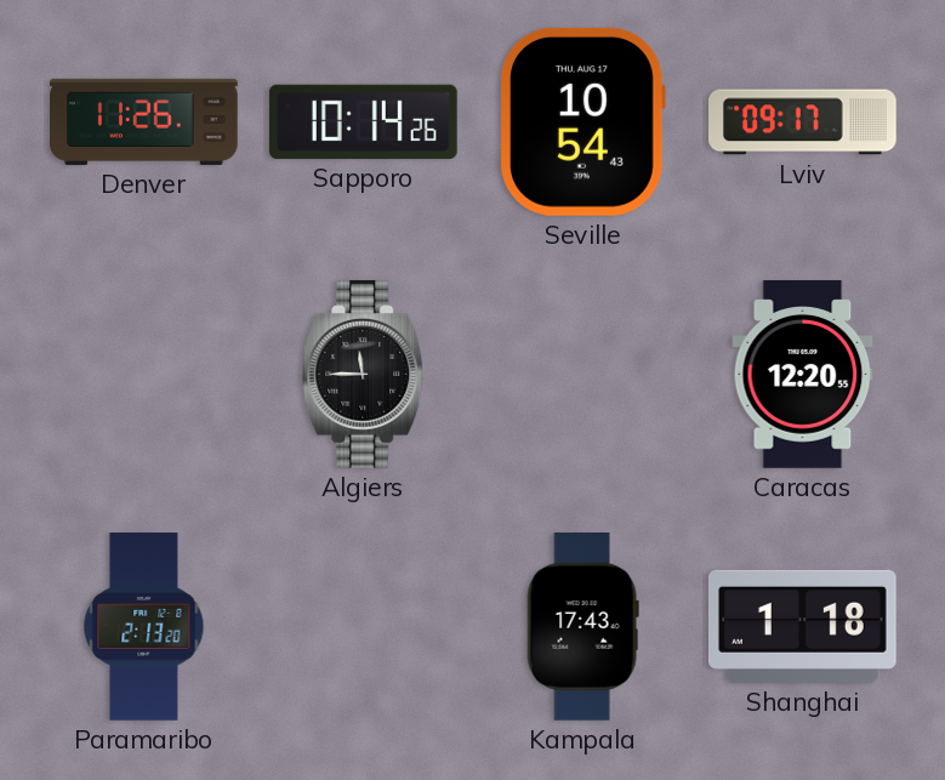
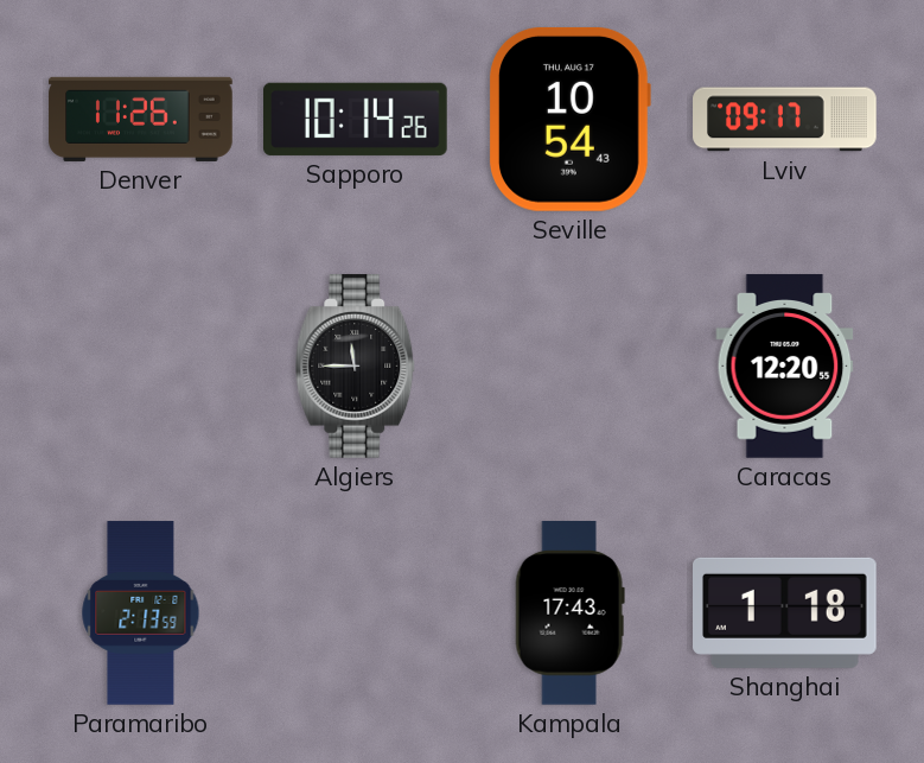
Paramaribo: 2:13:20 -> 2:13:59 (141, 613)
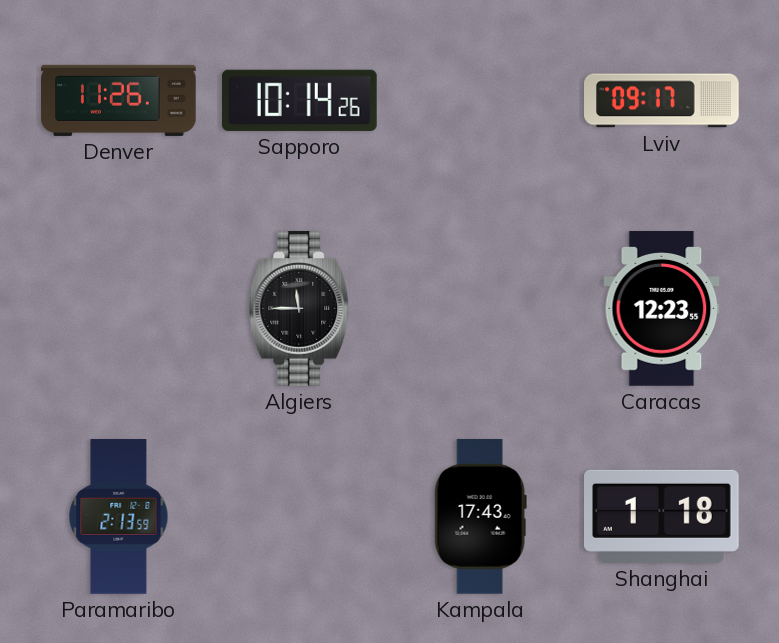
Seville: 10:54 -> none (569, 119)
Caracas: 12:20 -> 12:23 (662, 309)
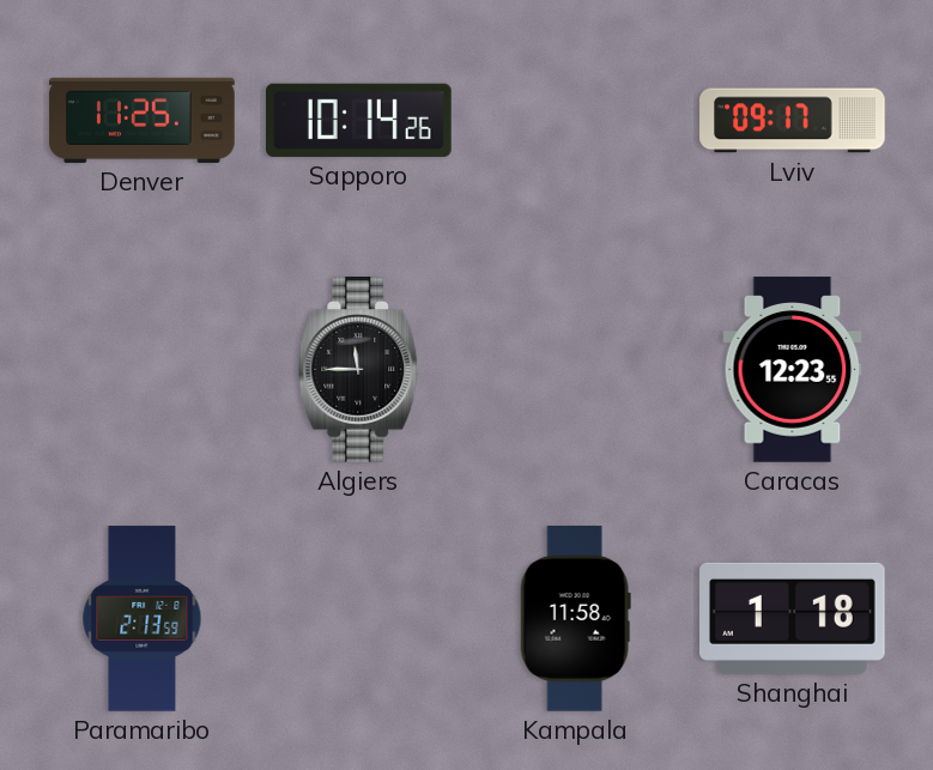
Denver: 11:26 -> 11:25 (143, 120)
Kampala: 17:43 -> 11:58 (575, 619)
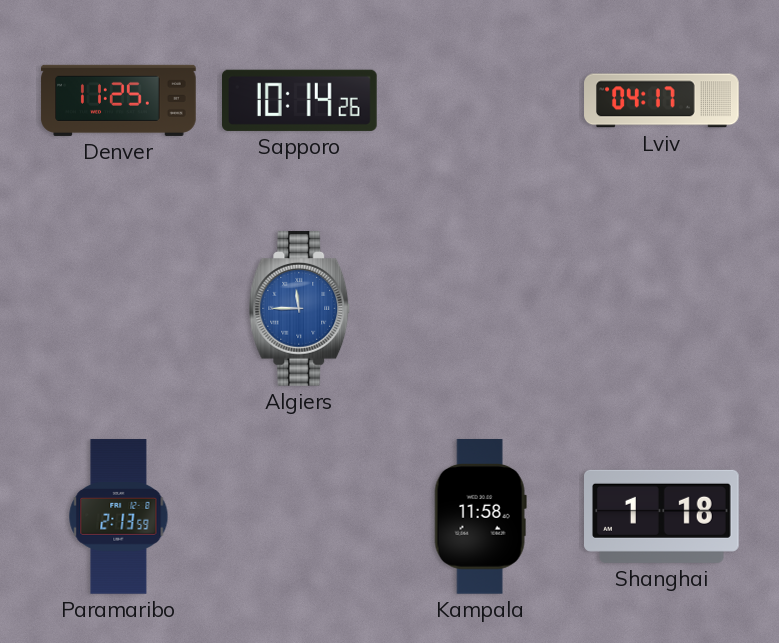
Lviv: 09:17 -> 04:17 (662, 101)
Algiers dial: black -> blue (300, 309)
Caracas: 12:23 -> none (793, 370)
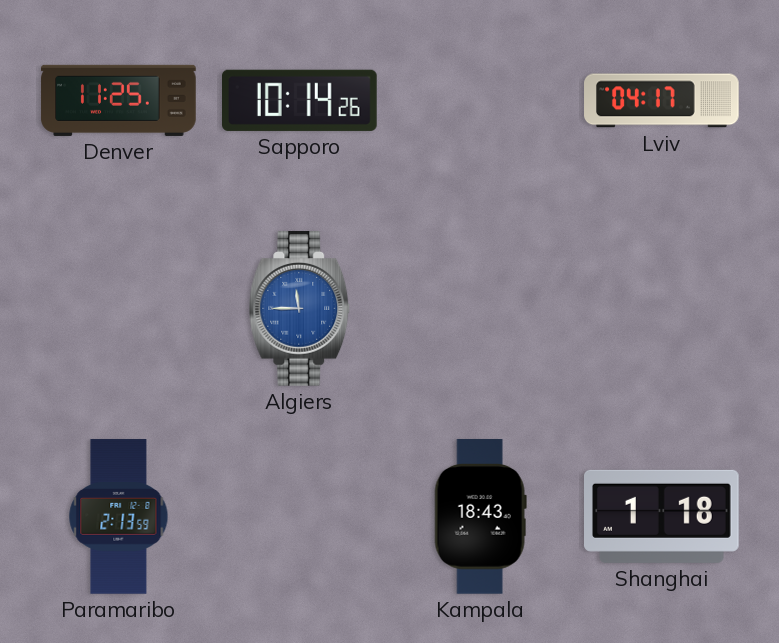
Kampala: 11:58 -> 18:43 (480, 517)
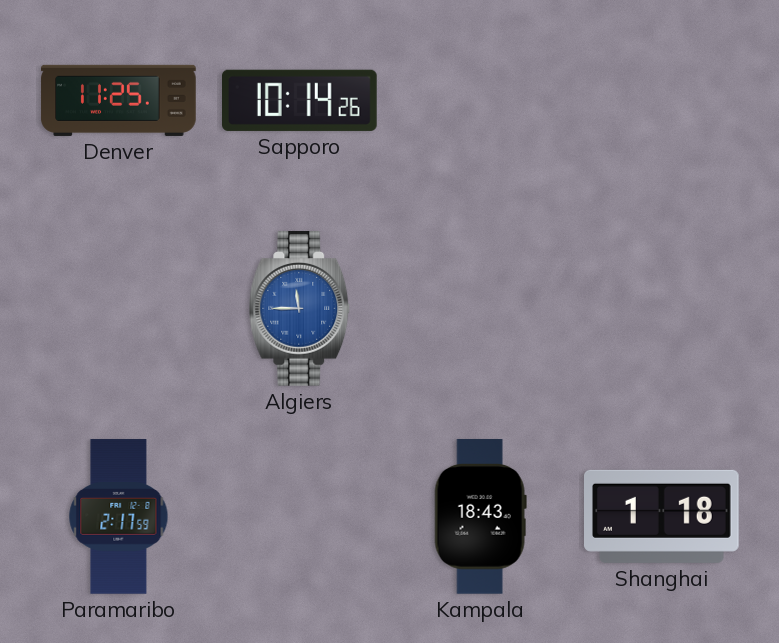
Lviv: 04:17 -> none (662, 101)
Paramaribo: 2:13 -> 2:17 (119, 517)
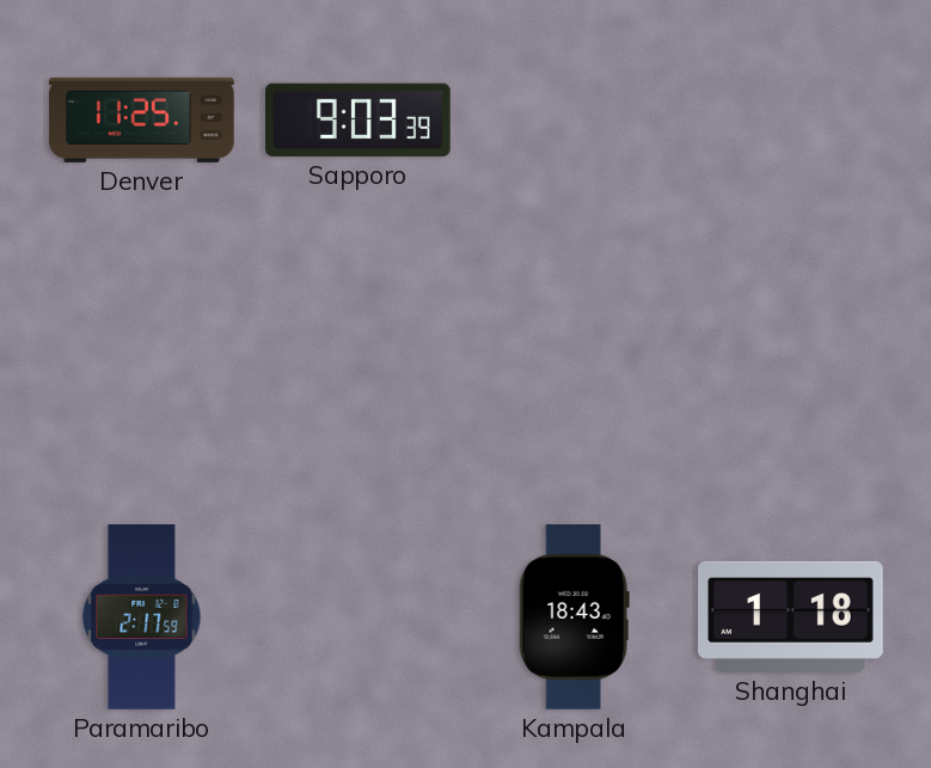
Sapporo: 10:14 -> 9:03 (359, 119)
Algiers: 11:45 -> none (300, 309)
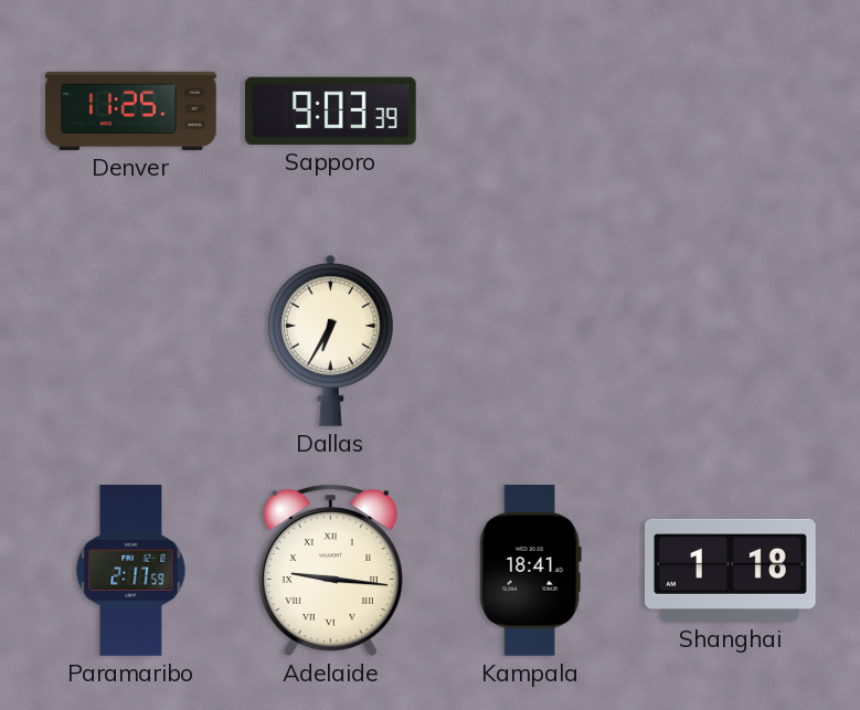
Dallas: none -> 6:35 (331, 340)
Adelaide: none -> 9:16 (330, 570)
Kampala: 18:43 -> 18:41 (530, 571)
